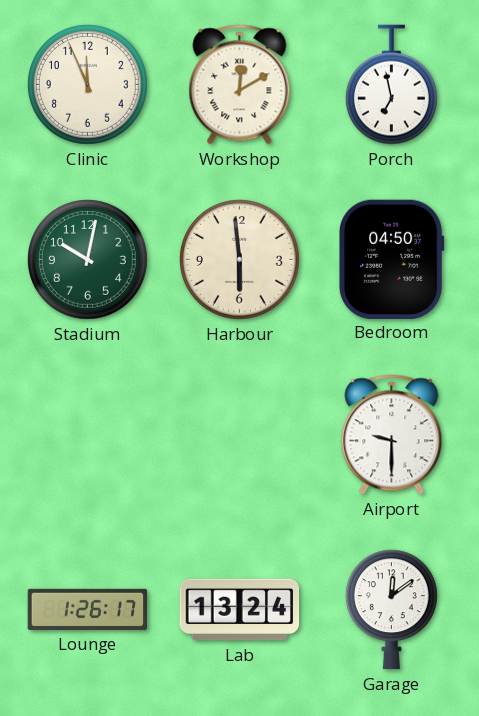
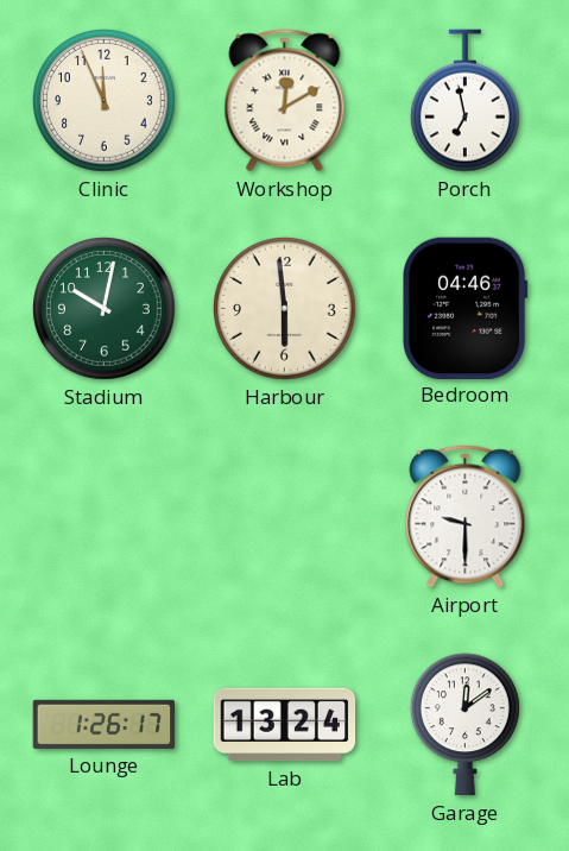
Bedroom: 04:50 -> 04:46 (466, 308)
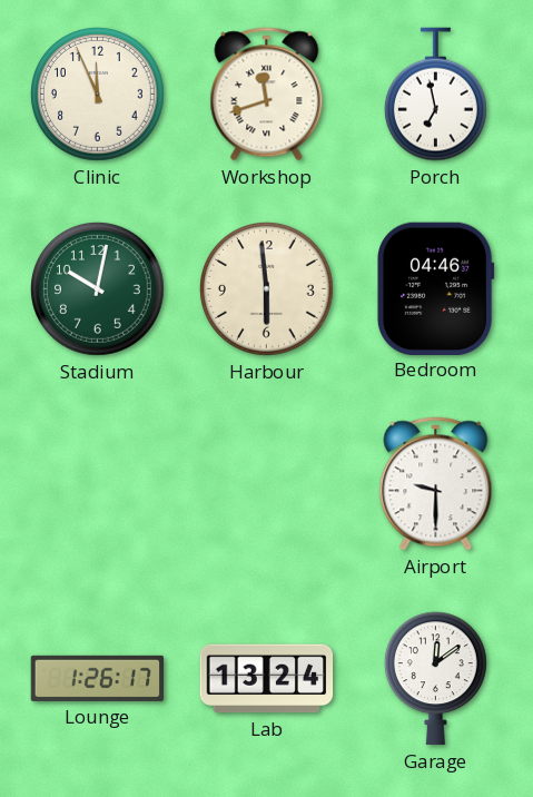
Workshop: 12:10 -> 11:42 (267, 95)
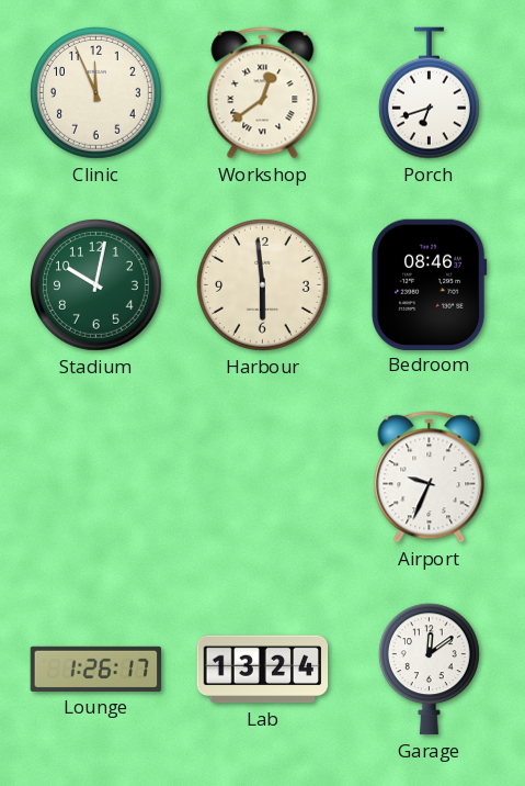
Workshop: 11:42 -> 12:39 (263, 93)
Porch: 6:58 -> 6:42 (429, 93)
Bedroom: 04:46 -> 08:46 (430, 284)
Airport: 9:30 -> 9:34 (430, 478)
